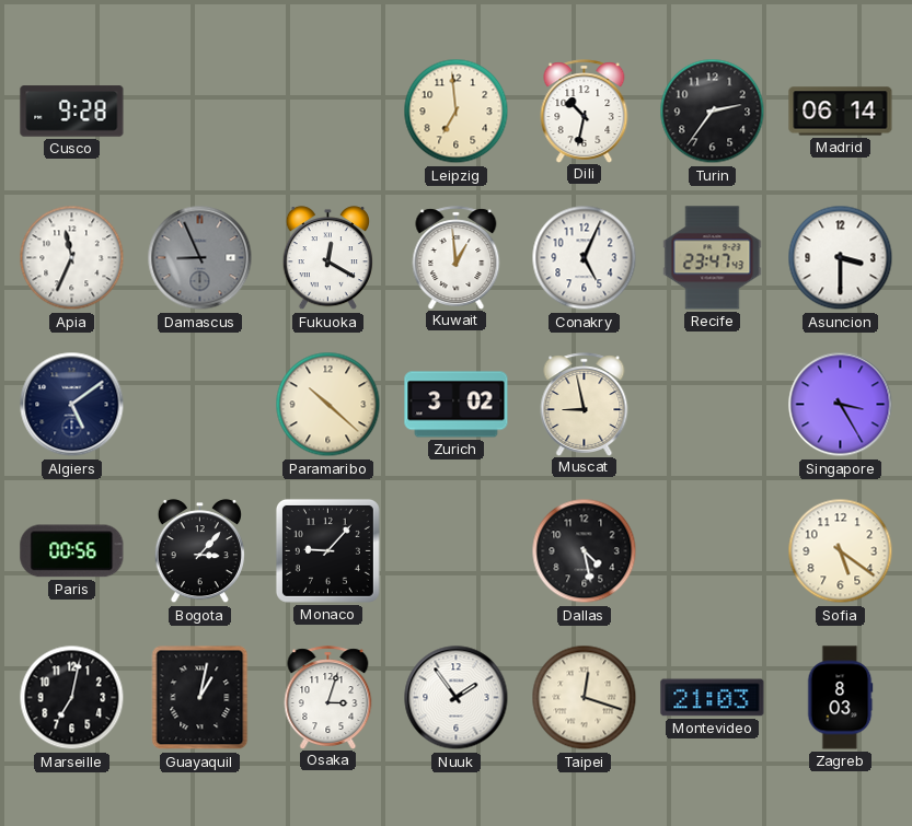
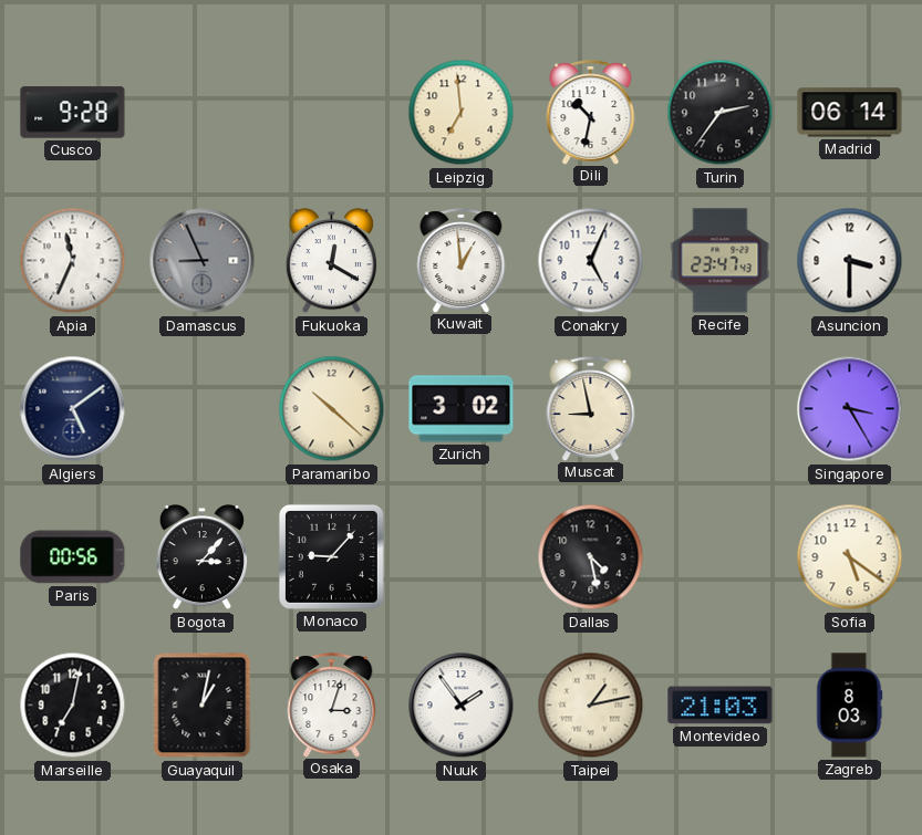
Taipei: 12:18 -> 1:13 (591, 706)
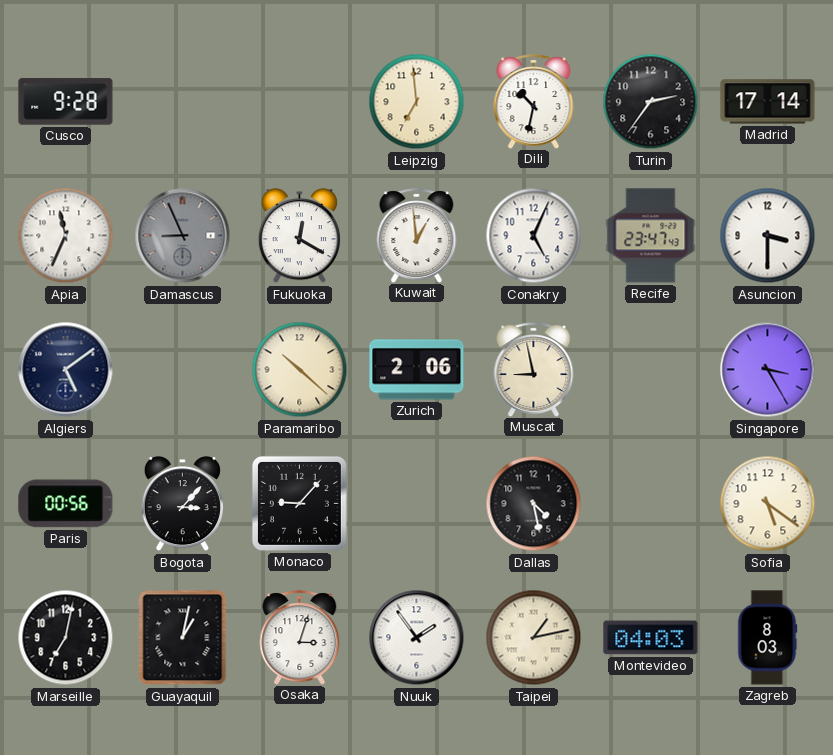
Madrid: 06:14 -> 17:14 (768, 102)
Zurich: 3:02 -> 2:06 (417, 370)
Montevideo: 21:03 -> 04:03 (651, 638)
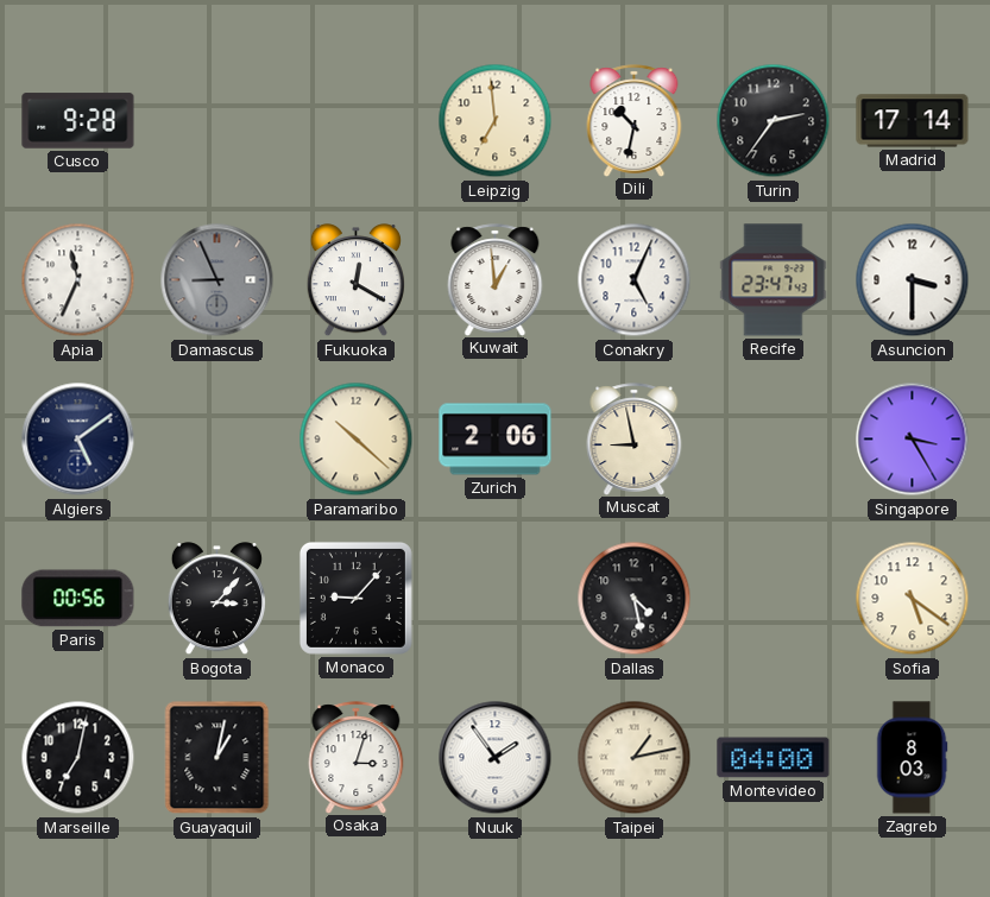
Montevideo: 04:03 -> 04:00 (774, 758)
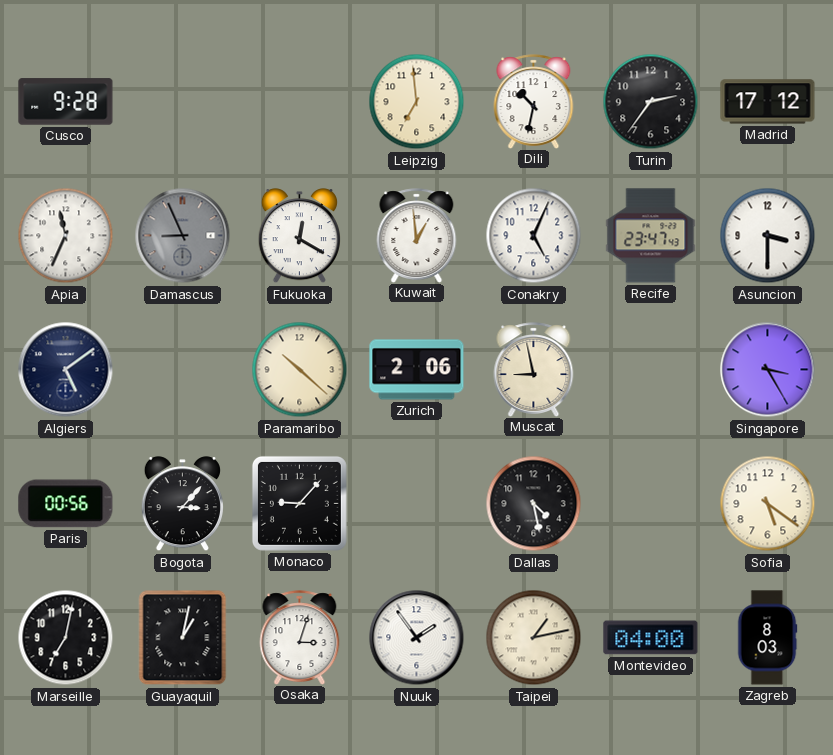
Madrid: 17:14 -> 17:12 (768, 102)
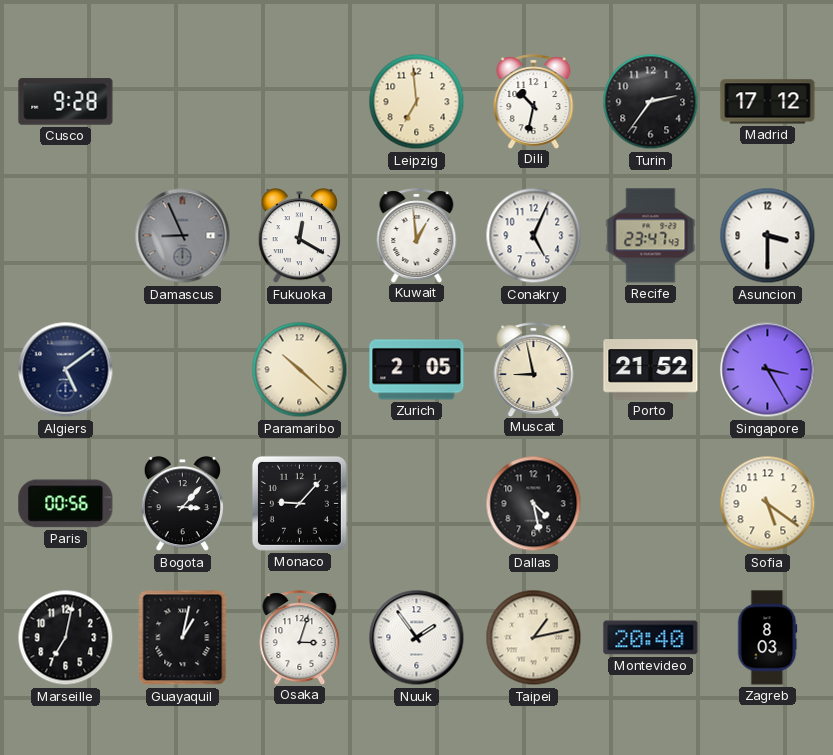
Apia: 11:34 -> none (66, 236)
Zurich: 2:06 -> 2:05 (417, 370)
Porto: none -> 21:52 (651, 370)
Montevideo: 04:00 -> 20:40 (651, 638)
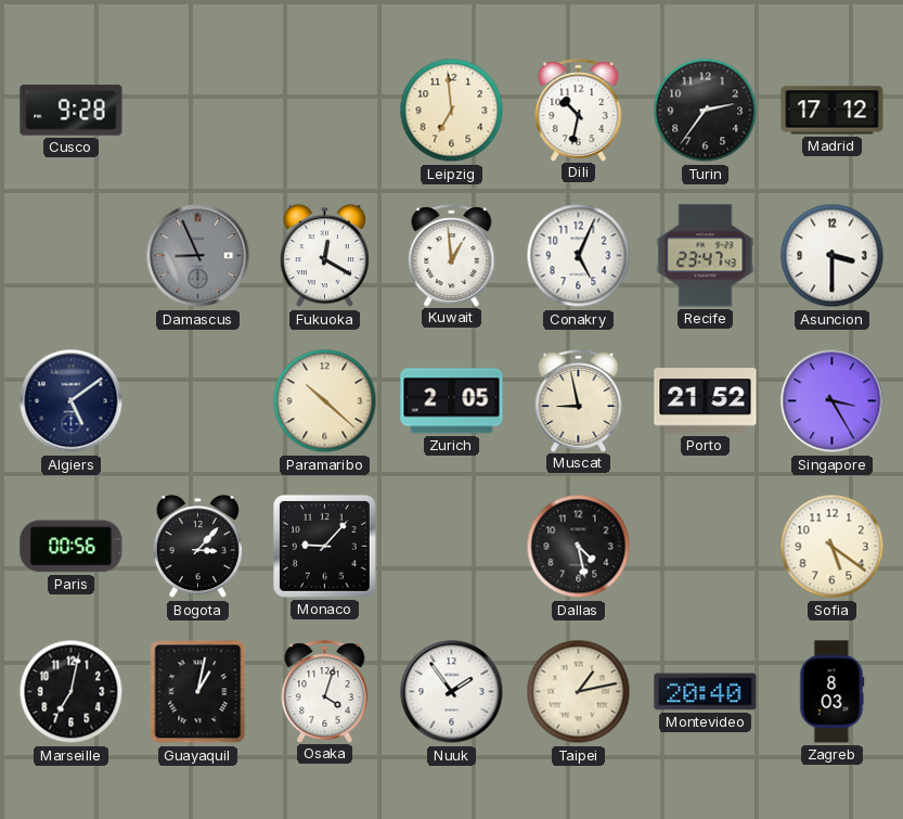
Osaka: 3:03 -> 4:03 (325, 691)
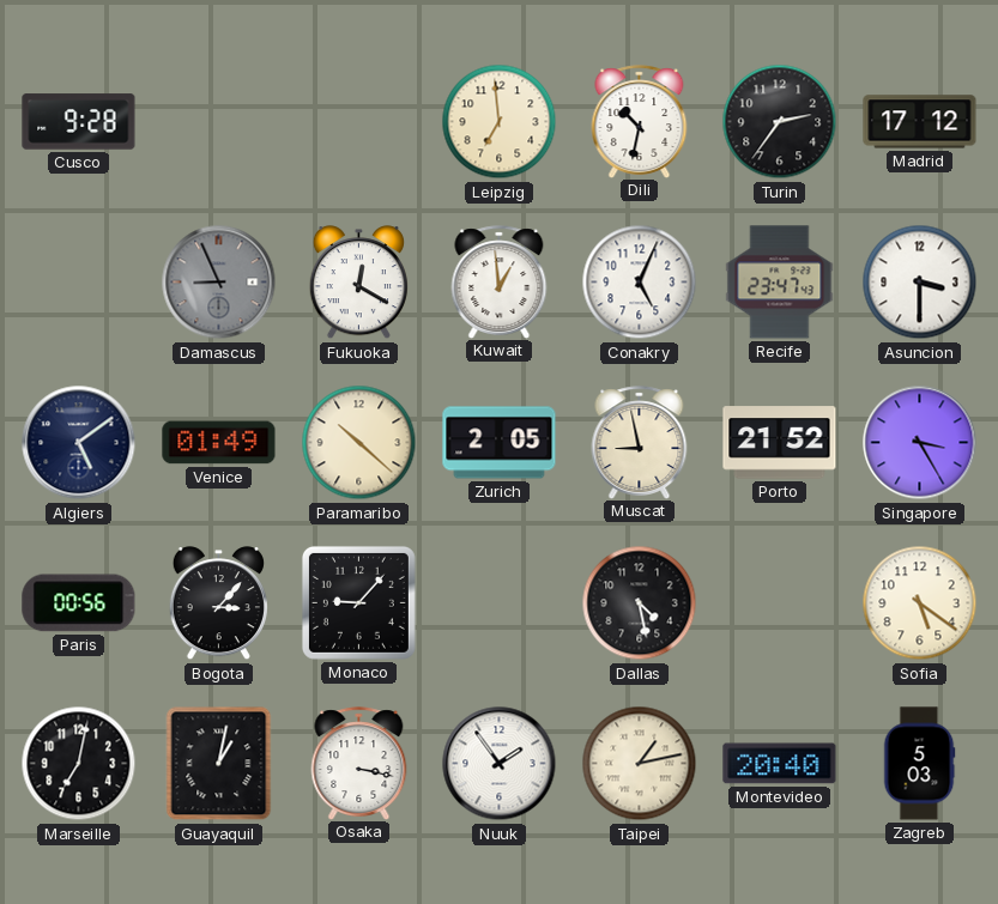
Venice: none -> 01:49 (219, 443)
Osaka: 4:03 -> 3:17 (359, 763)
Zagreb: 8:03 -> 5:03 (919, 764)
